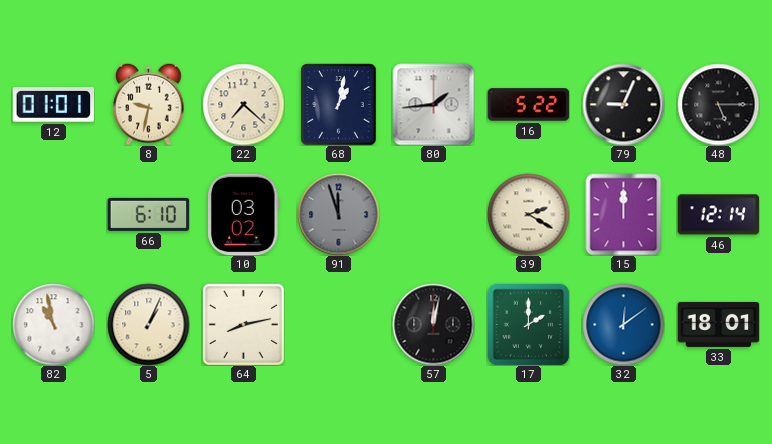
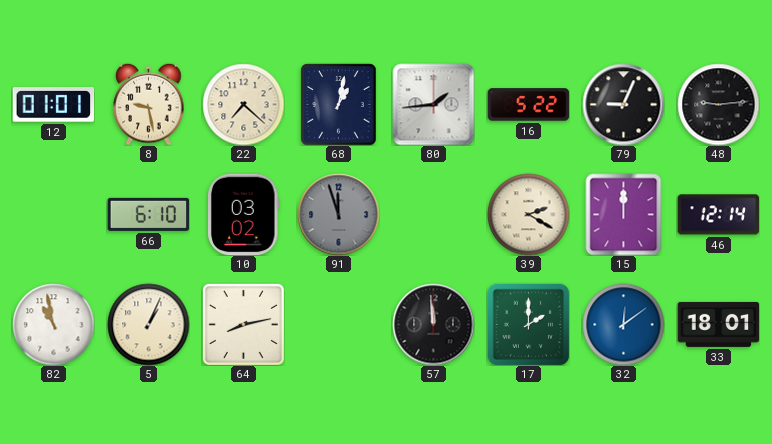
8: 9:32 -> 9:28 (149, 104)
48: 5:15 -> 9:14 (718, 104)
57: 12:02 -> 11:59 (433, 324)
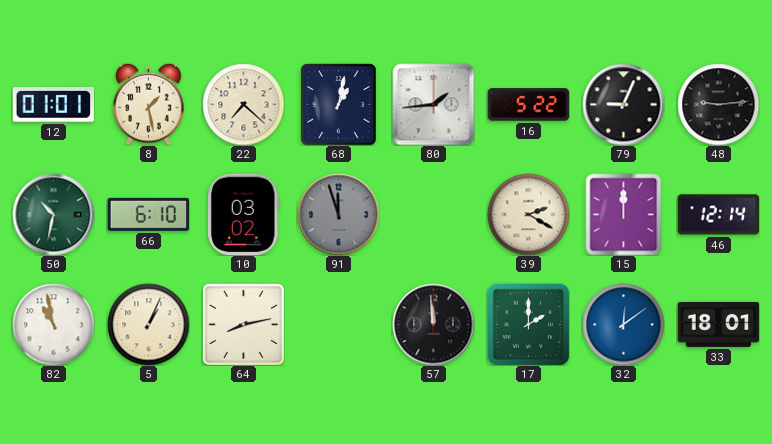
8: 9:28 -> 1:28 (149, 104)
50: none -> 10:32 (53, 214)
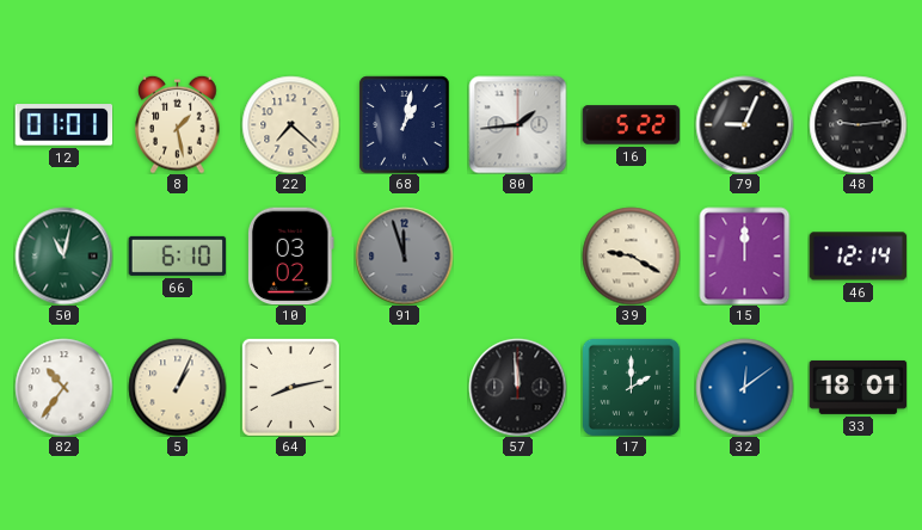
50: 10:32 -> 11:02 (63, 255)
39: 2:20 -> 9:20 (631, 255)
82: 10:58 -> 10:36 (63, 387)
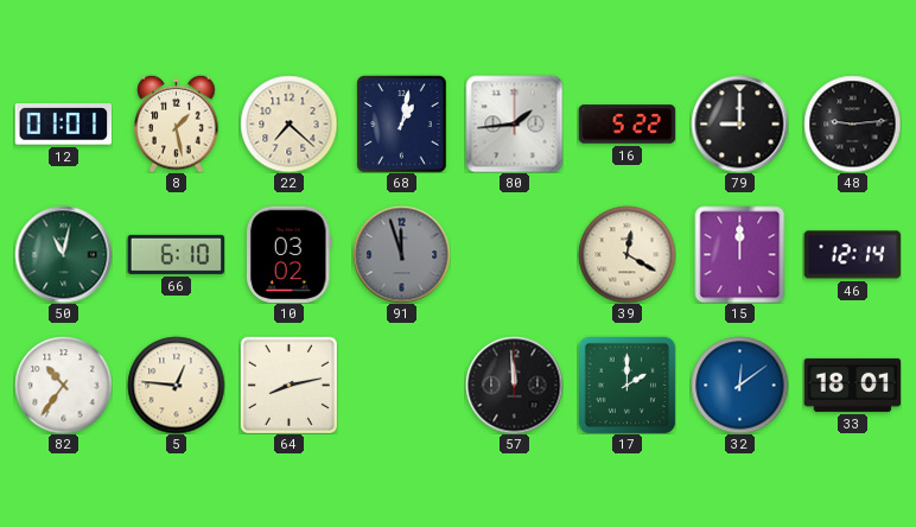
79: 9:04 -> 9:00 (739, 123)
39: 9:20 -> 12:20 (626, 254)
5: 1:04 -> 12:46 (176, 385)
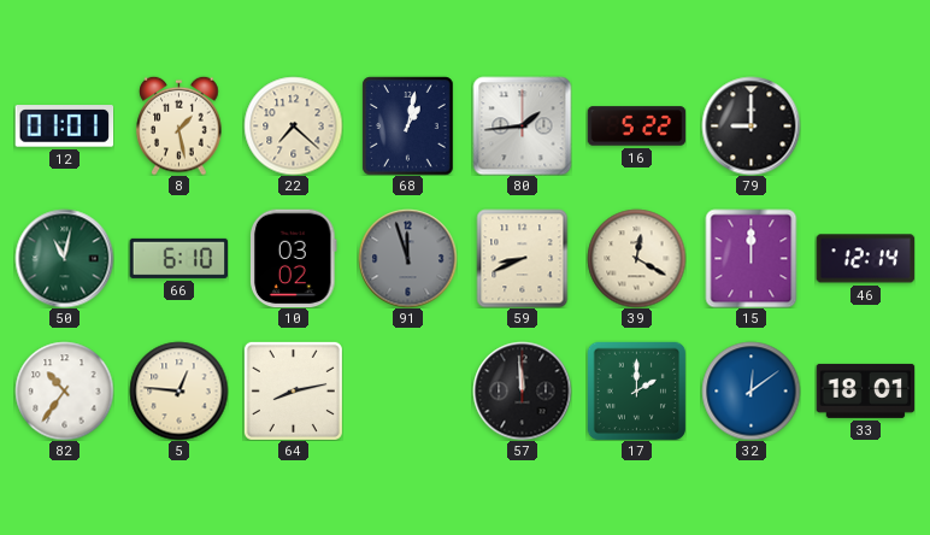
48: 9:14 -> none (852, 123)
59: none -> 8:41 (523, 258)
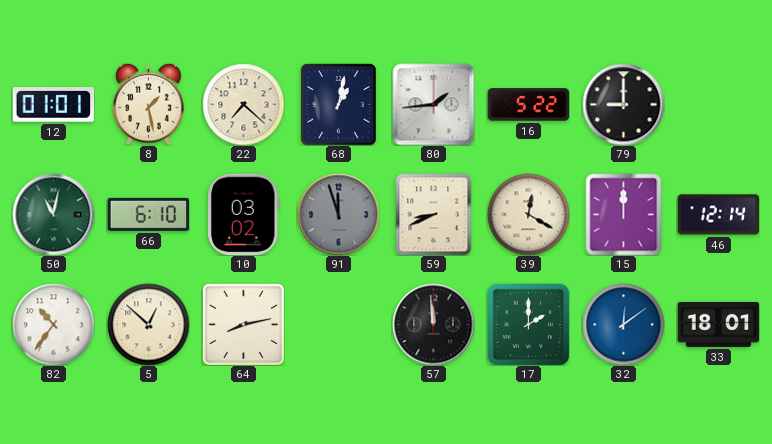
5: 12:46 -> 12:52 (148, 324)
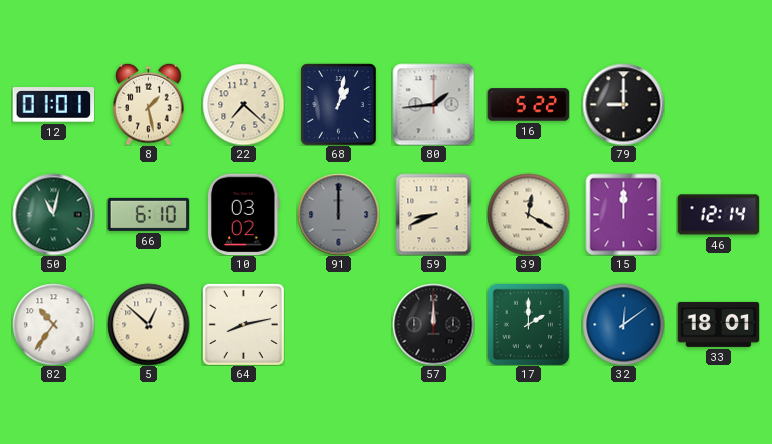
91: 11:57 -> 12:00 (338, 214)
57: 11:59 -> 12:00 (433, 324)
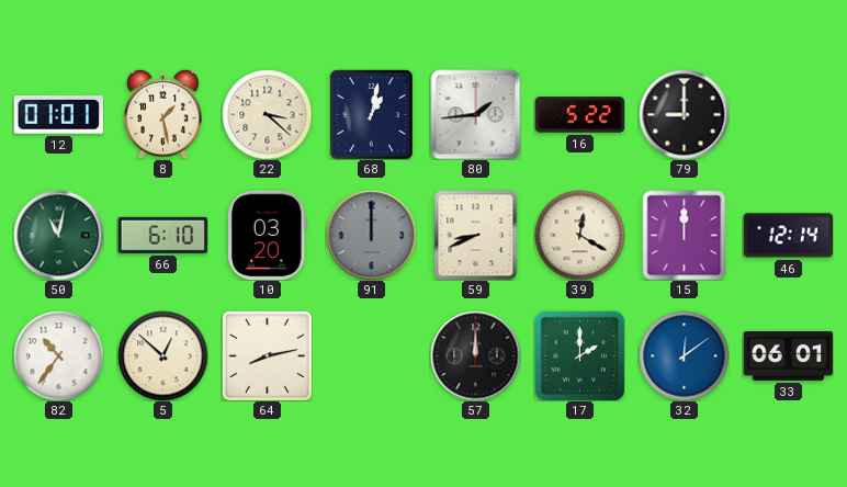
22: 7:22 -> 3:22 (267, 114)
10: 03:02 -> 03:20 (268, 235)
33: 18:01 -> 06:01 (788, 355)
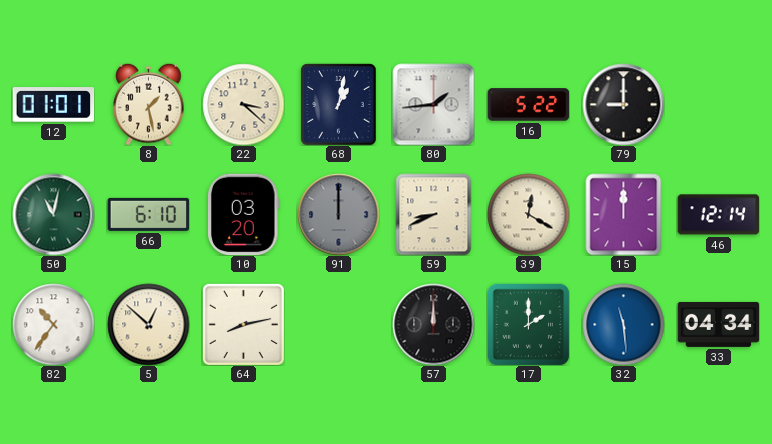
32: 12:09 -> 11:29 (623, 324)
33: 06:01 -> 04:34 (718, 324)
